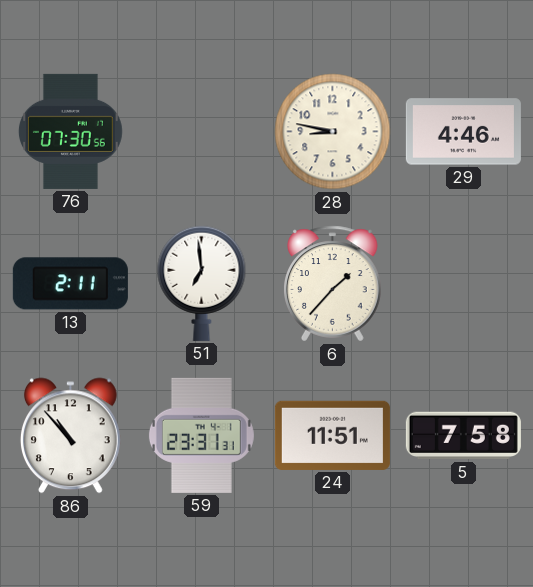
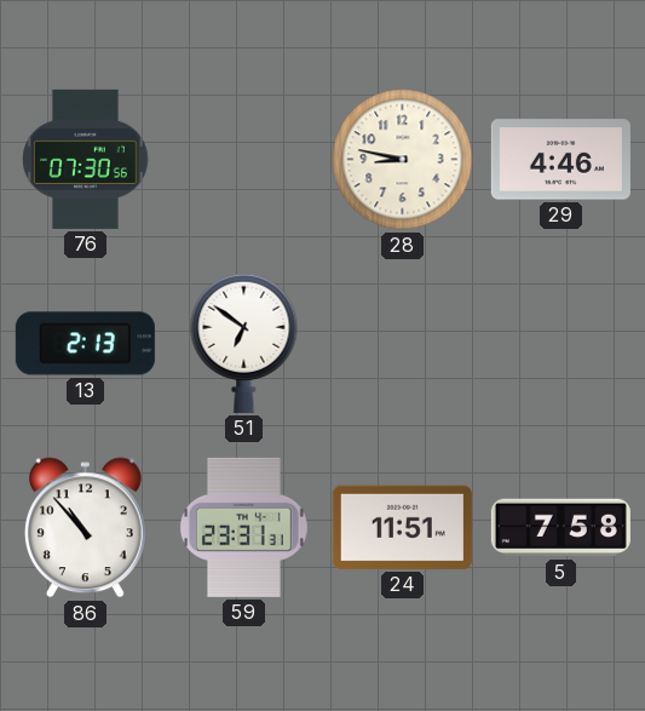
13: 2:11 -> 2:13 (85, 344)
51: 6:59 -> 6:51 (244, 343)
6: 1:37 -> none (333, 284)
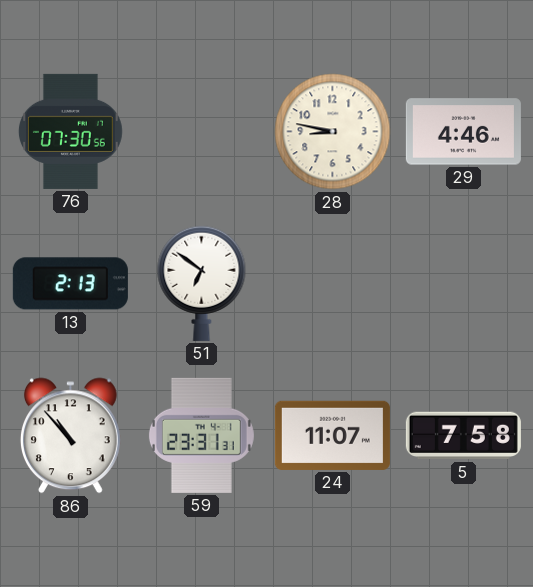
24: 11:51 -> 11:07 (332, 435)
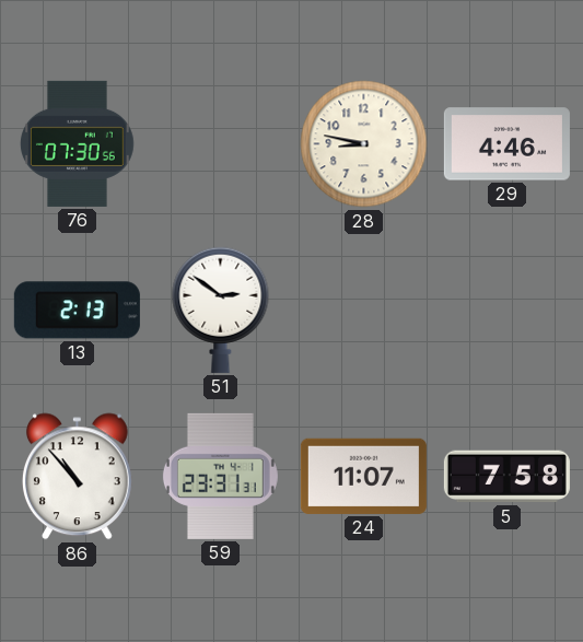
51: 6:51 -> 2:51 (221, 310)
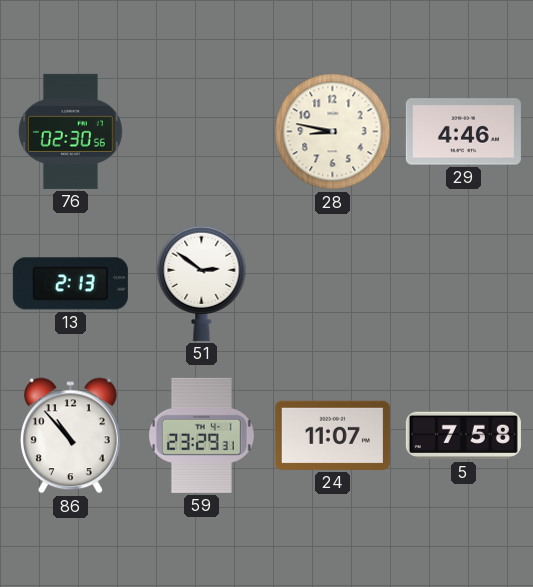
76: 07:30 -> 02:30 (70, 131)
59: 23:31 -> 23:29 (201, 435)
